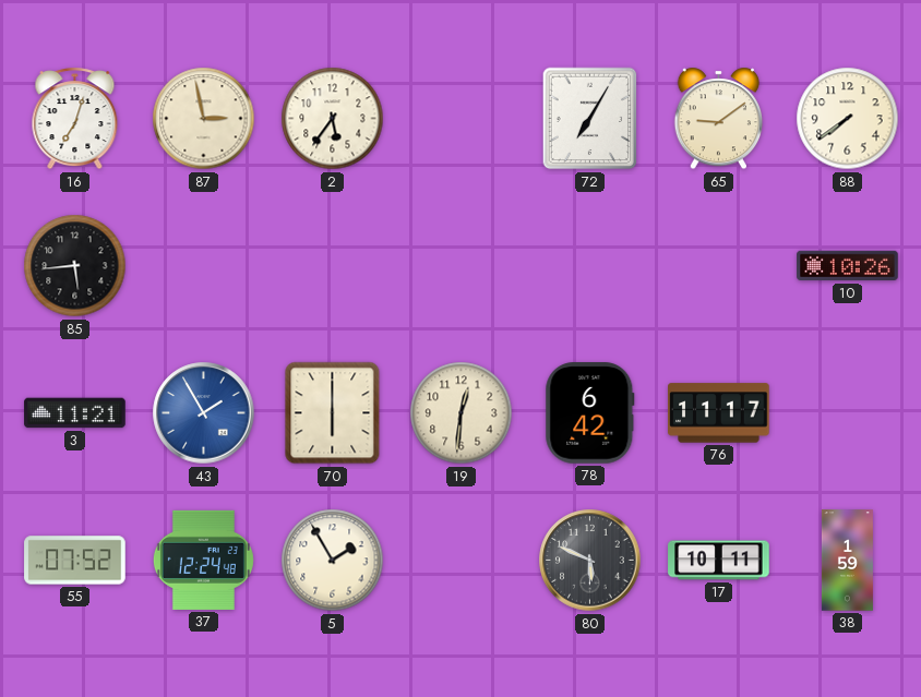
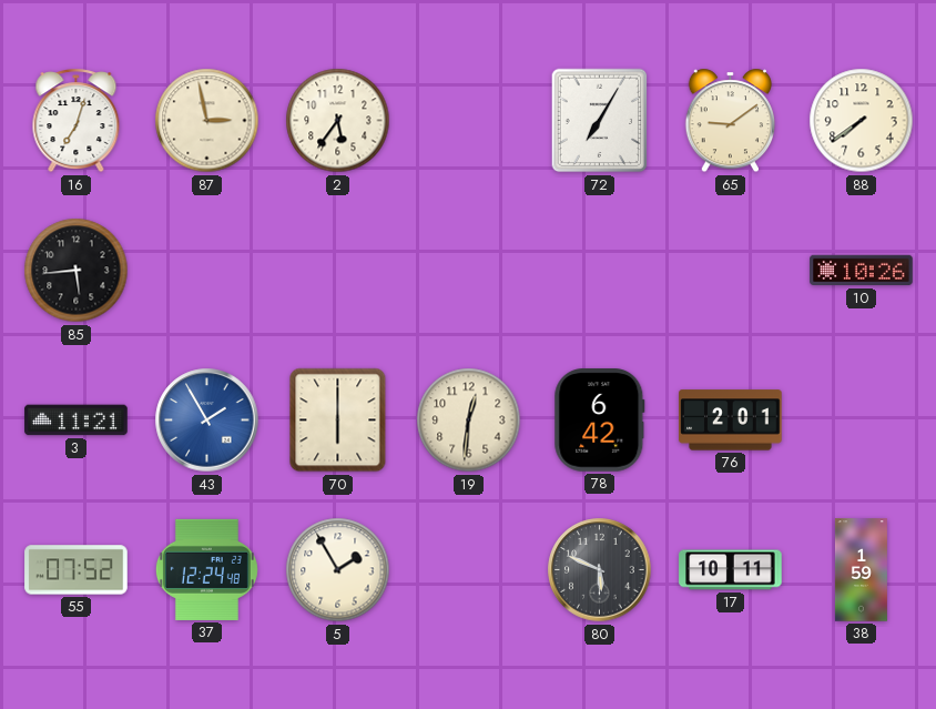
76: 11:17 -> 2:01 (731, 421)
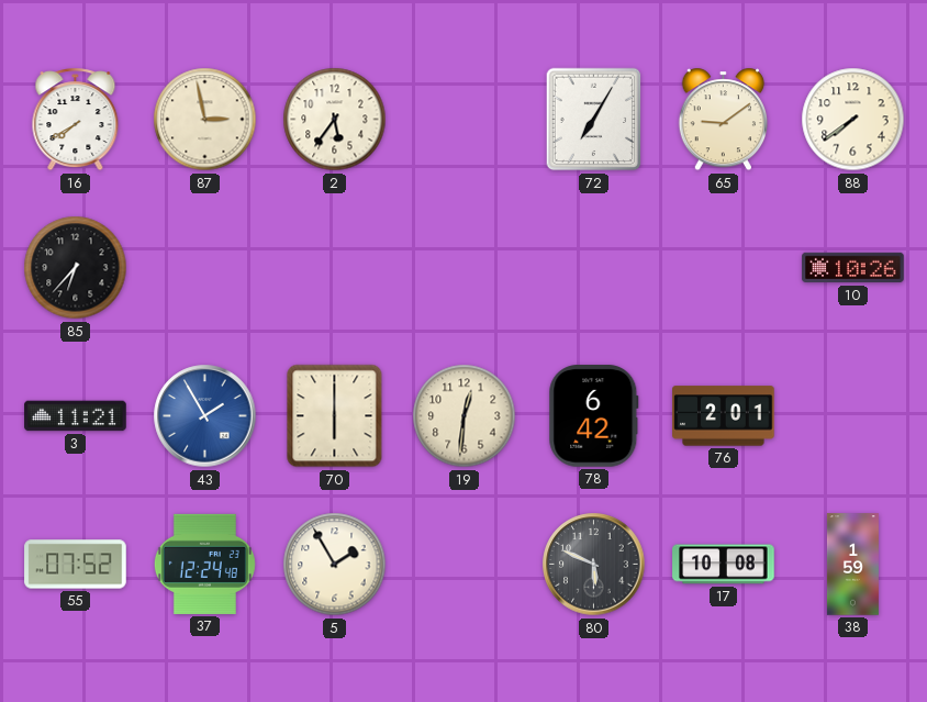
16: 7:03 -> 7:40 (76, 120)
85: 5:44 -> 6:37 (76, 268)
17: 10:11 -> 10:08 (724, 565)
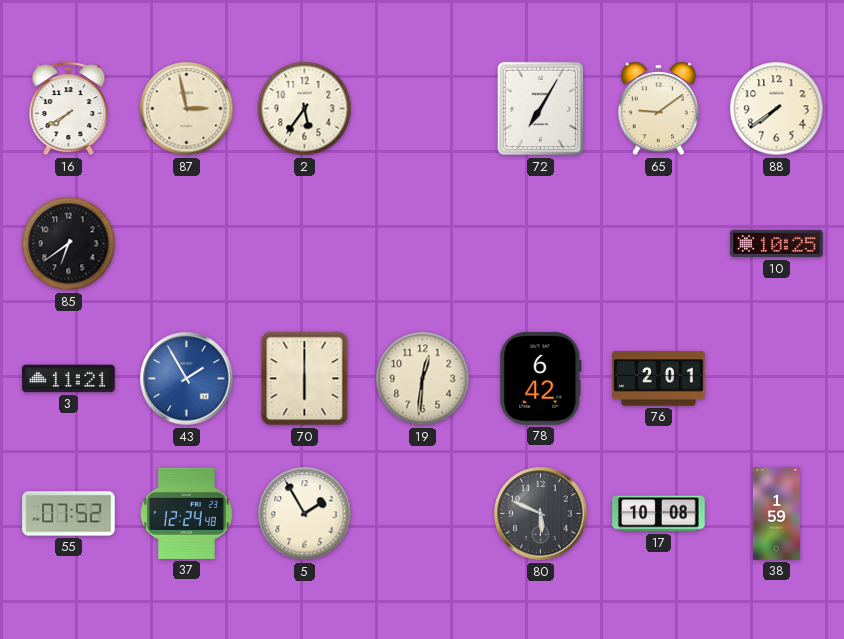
85: 6:37 -> 6:39 (69, 244)
10: 10:26 -> 10:25 (777, 244)
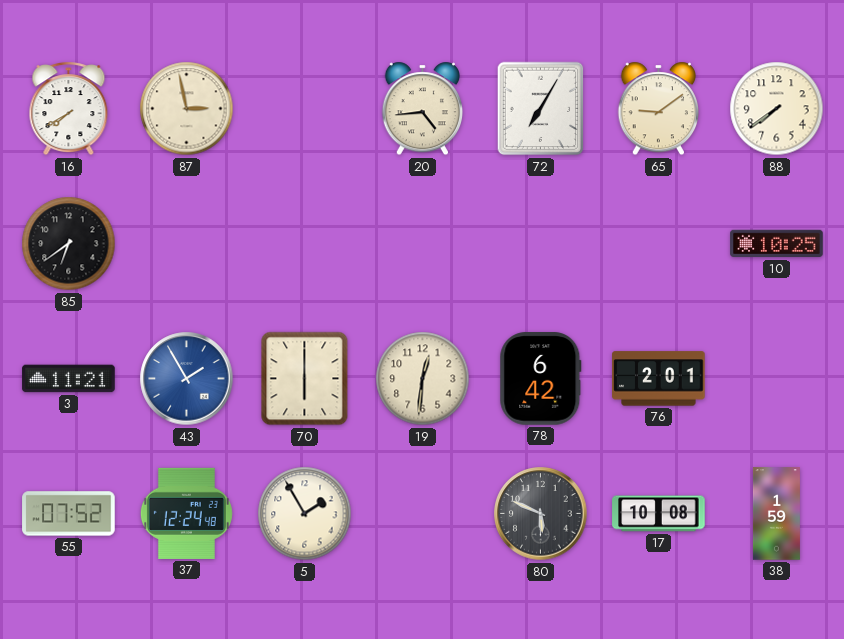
2: 5:36 -> none (305, 109)
20: none -> 4:44 (422, 109)
